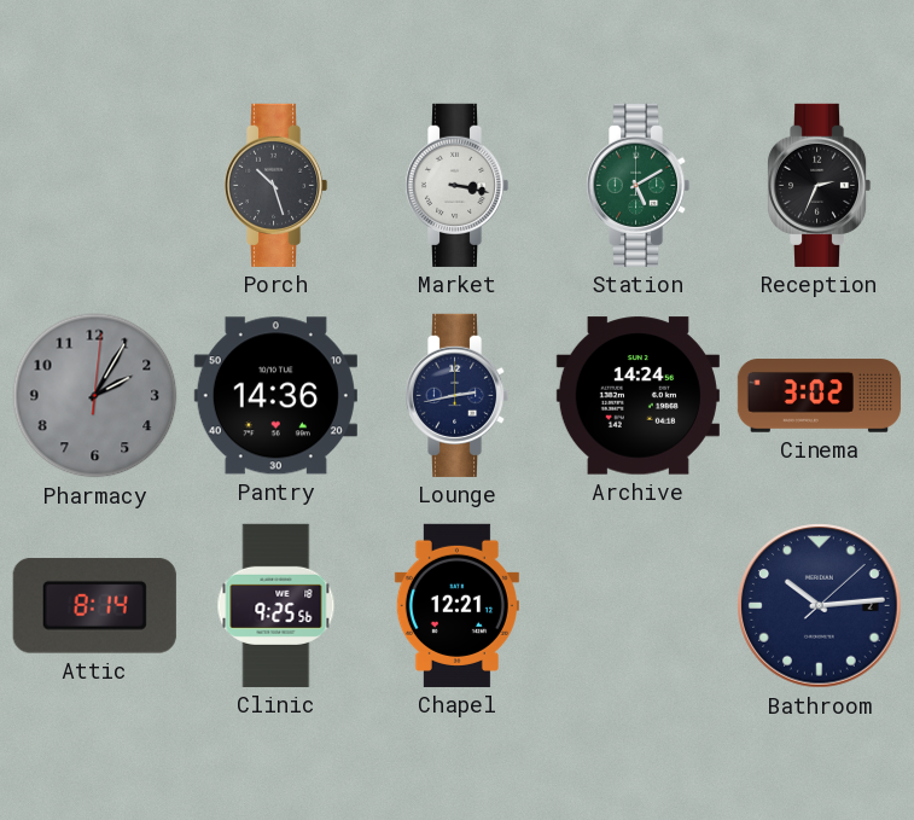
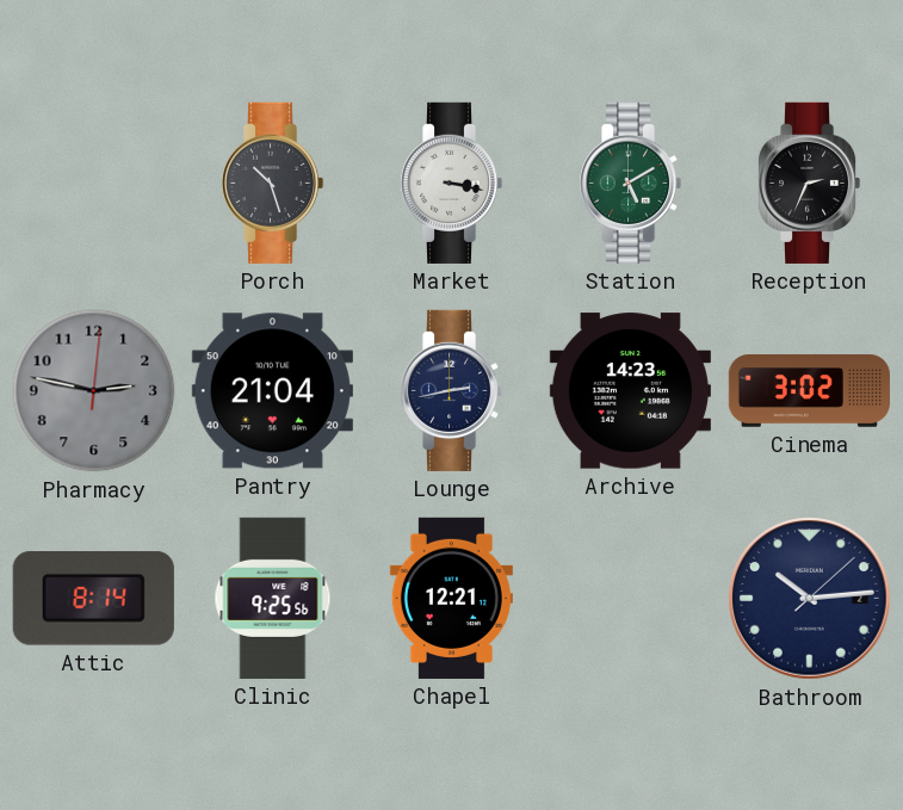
Pharmacy: 2:05 -> 2:47 (94, 391)
Pantry: 14:36 -> 21:04 (272, 391)
Archive: 14:24 -> 14:23 (630, 391)
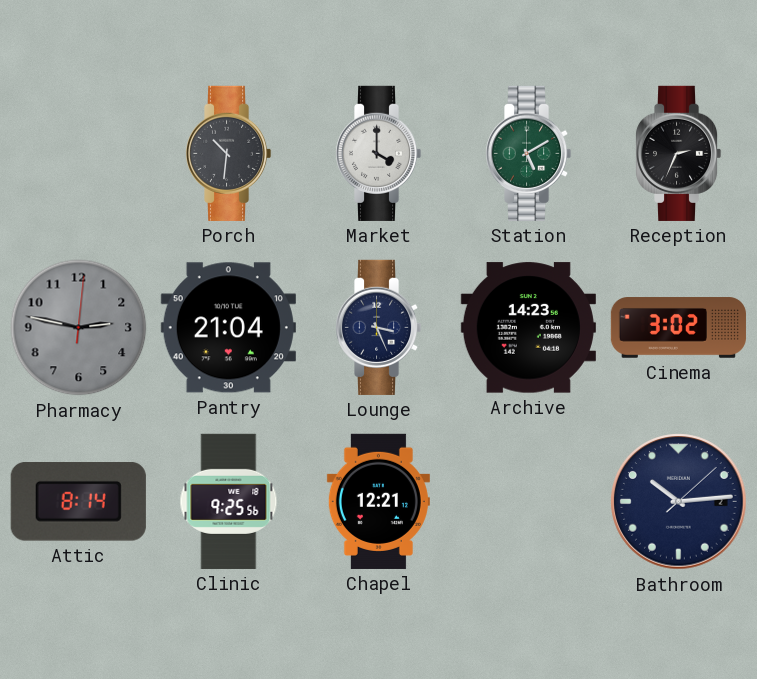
Porch: 10:27 -> 10:31 (228, 153)
Market: 3:17 -> 4:00 (378, 153)
Lounge: 2:43 -> 3:26 (378, 327)
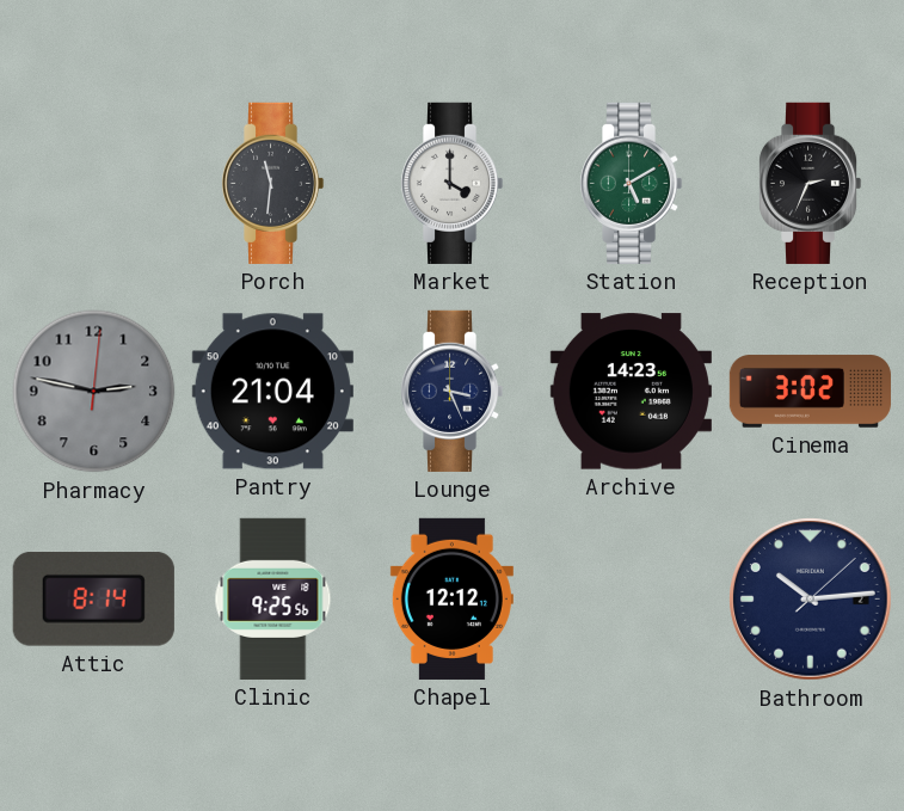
Porch: 10:31 -> 11:31 (272, 183)
Chapel: 12:21 -> 12:12 (451, 598)
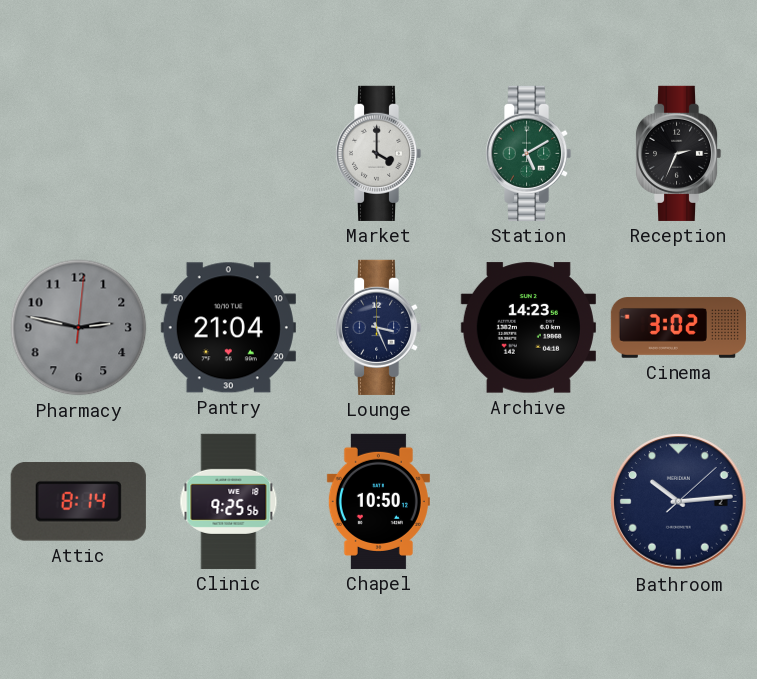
Porch: 11:31 -> none (272, 183)
Chapel: 12:12 -> 10:50 (378, 501)
